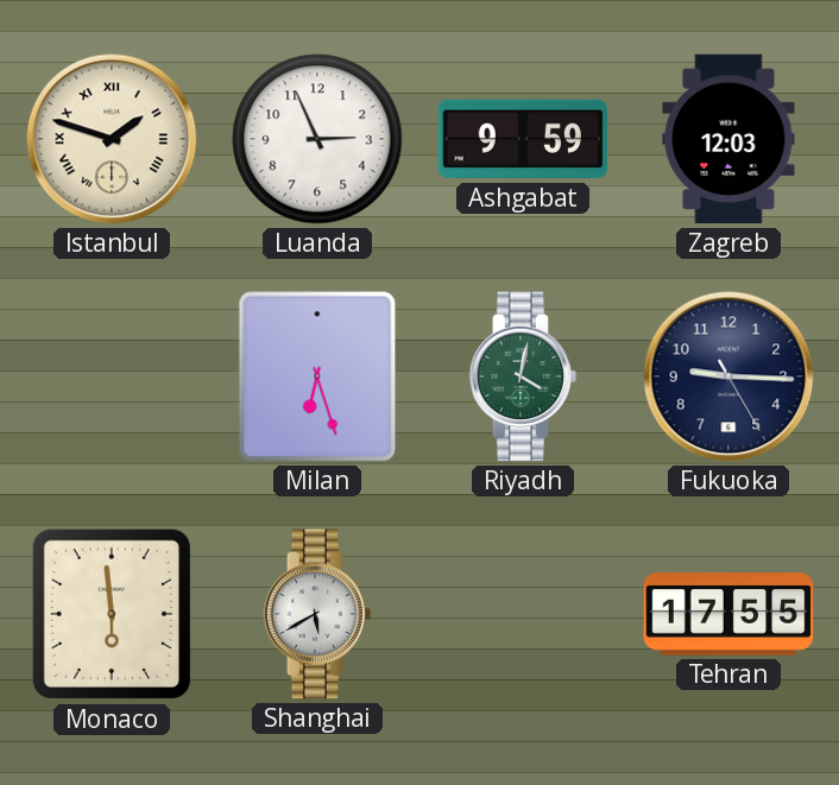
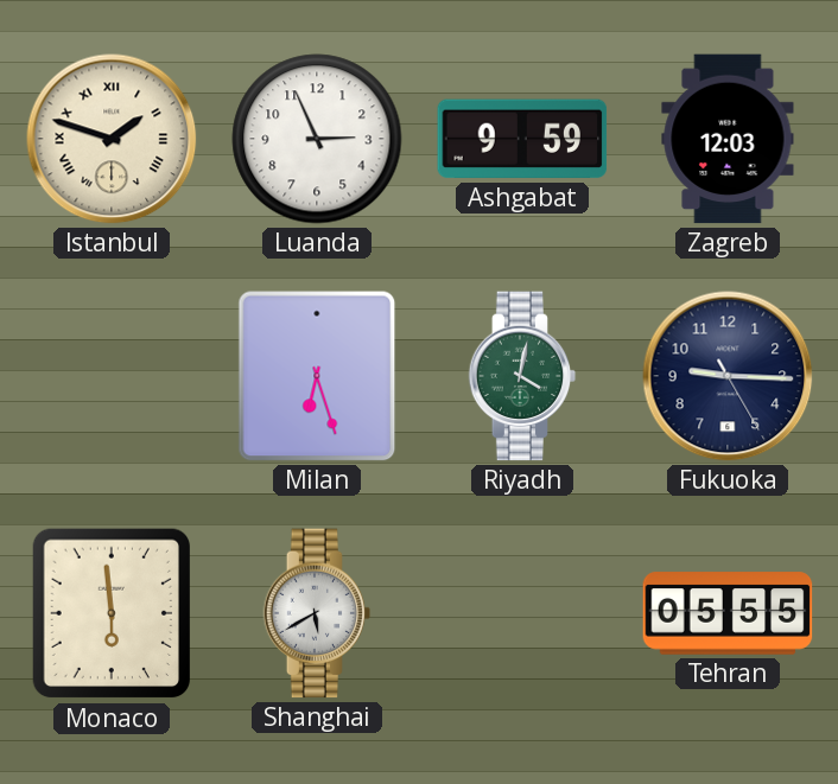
Tehran: 17:55 -> 05:55 (728, 613)
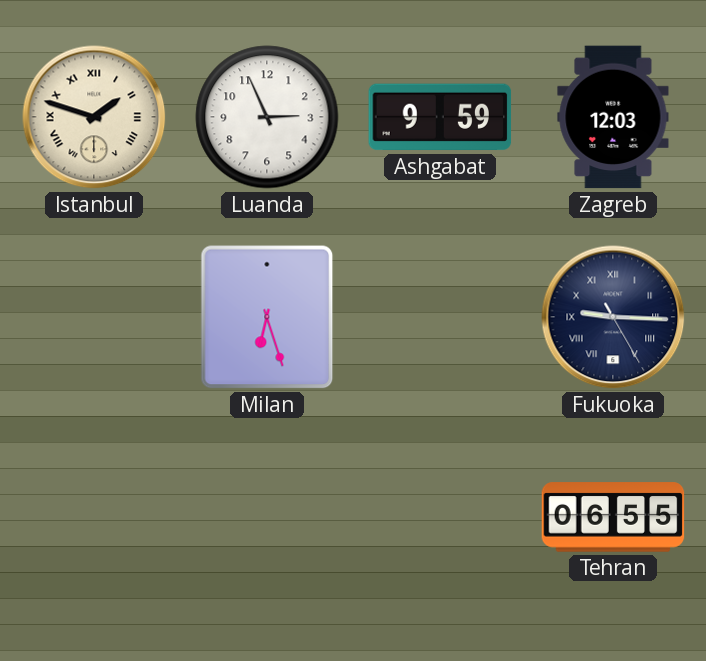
Riyadh: 4:02 -> none (522, 376)
Fukuoka numerals: Arabic -> Roman (613, 317)
Monaco: 5:59 -> none (110, 613)
Shanghai: 5:40 -> none (317, 613)
Tehran: 05:55 -> 06:55 (613, 517)
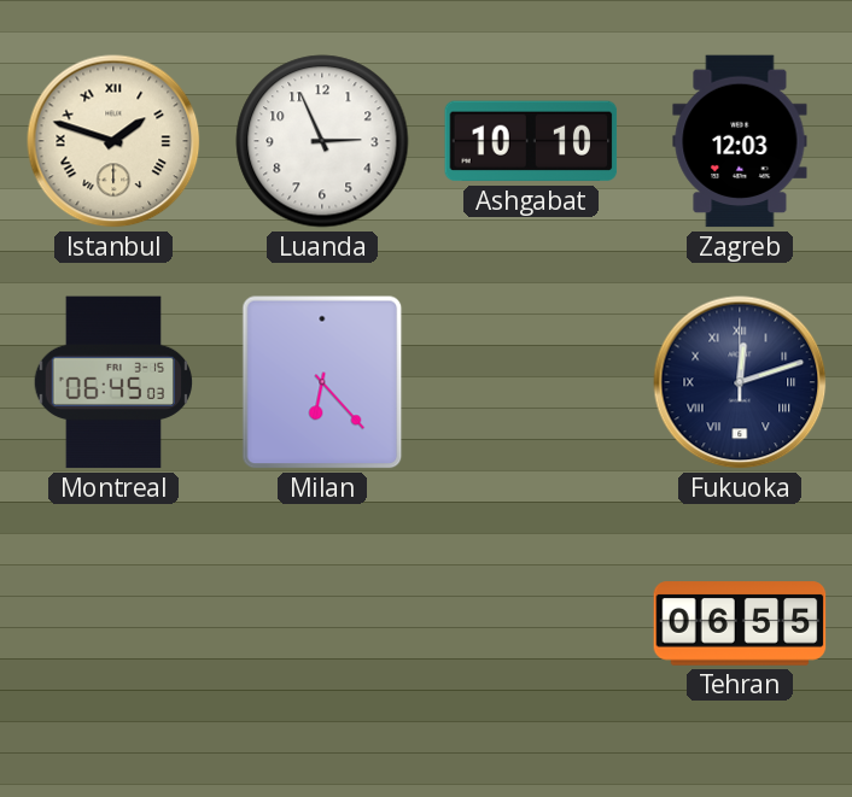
Ashgabat: 9:59 -> 10:10 (531, 141)
Montreal: none -> 06:45 (113, 382)
Milan: 6:27 -> 6:23 (322, 382)
Fukuoka: 9:15 -> 12:12 (740, 382)
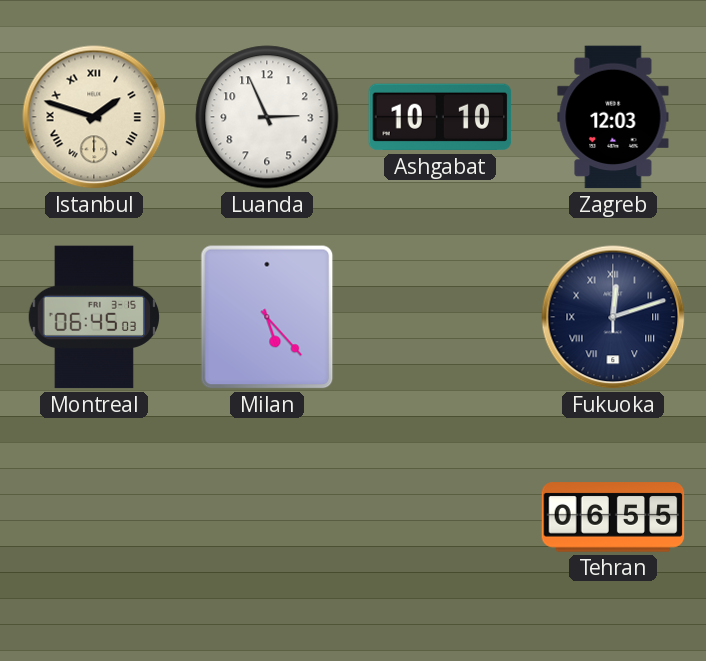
Milan: 6:23 -> 5:23 (267, 317)
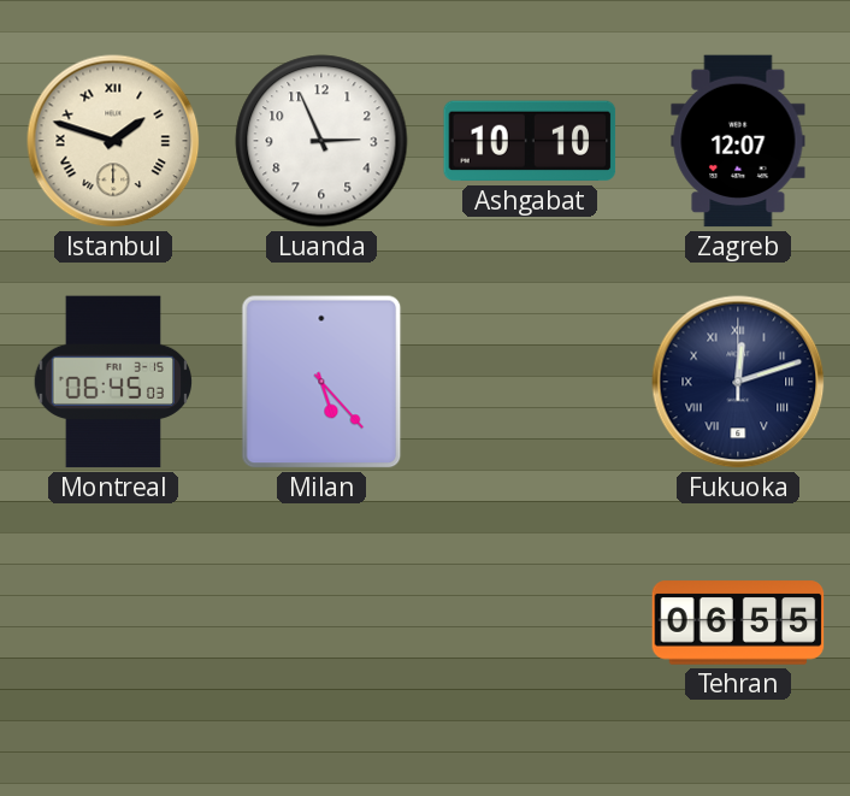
Zagreb: 12:03 -> 12:07 (738, 141)
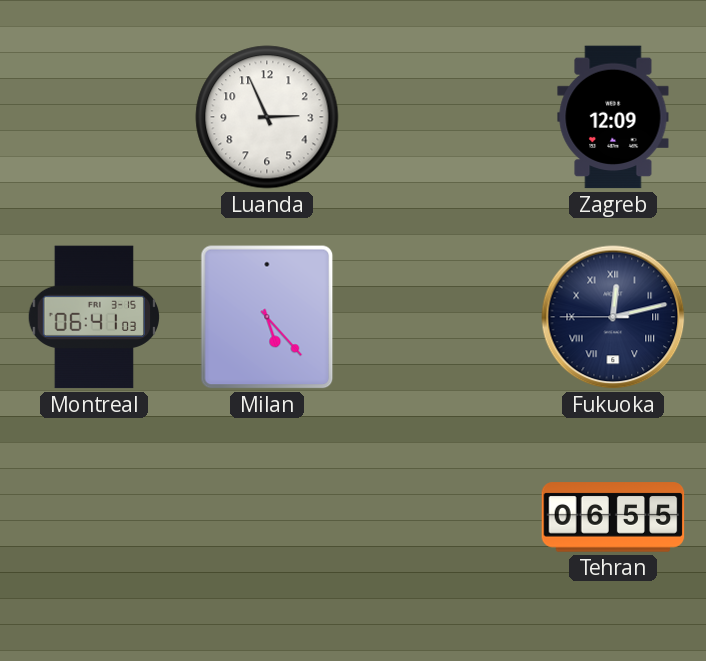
Istanbul: 1:48 -> none (113, 141)
Ashgabat: 10:10 -> none (530, 141)
Zagreb: 12:07 -> 12:09 (613, 117)
Montreal: 06:45 -> 06:41 (94, 317)
Fukuoka: 12:12:00 -> 12:12:45 (613, 317)
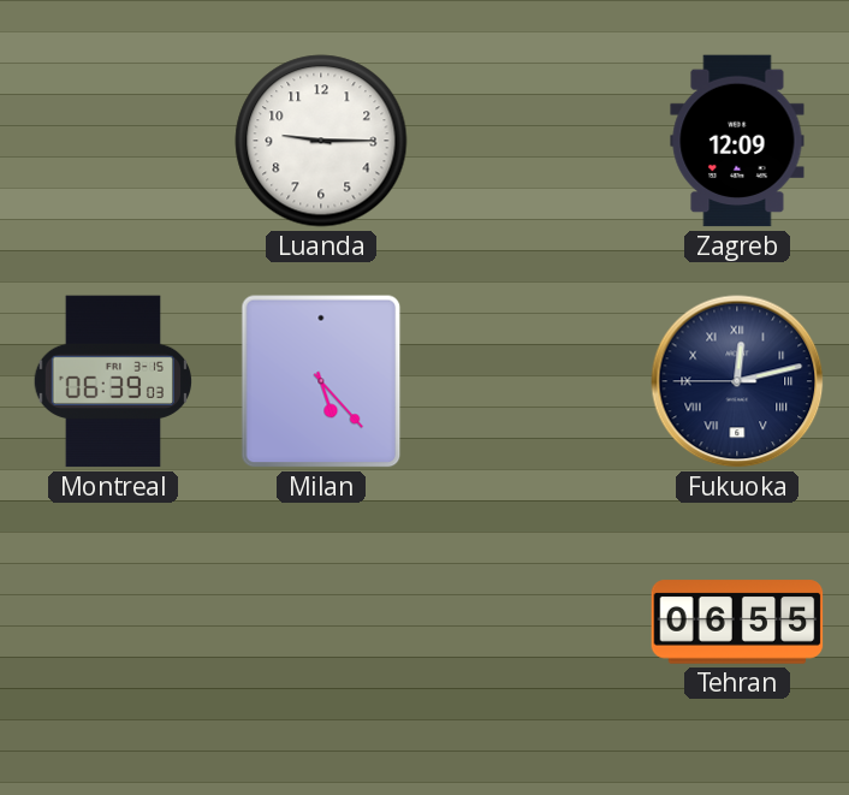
Luanda: 2:56 -> 9:15 (321, 141)
Montreal: 06:41 -> 06:39 (113, 381)
